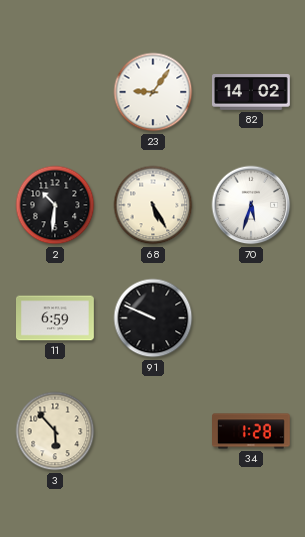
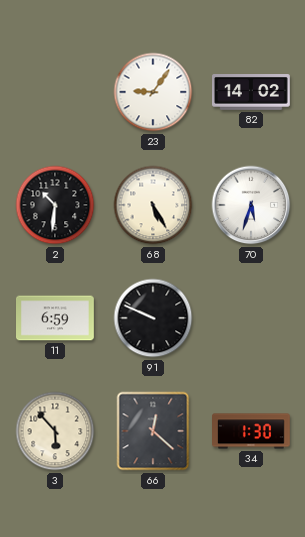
66: none -> 12:22 (153, 431)
34: 1:28 -> 1:30 (252, 431)
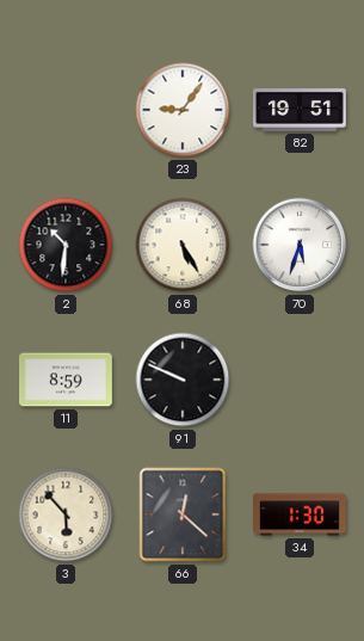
82: 14:02 -> 19:51 (300, 111)
11: 6:59 -> 8:59 (67, 380)
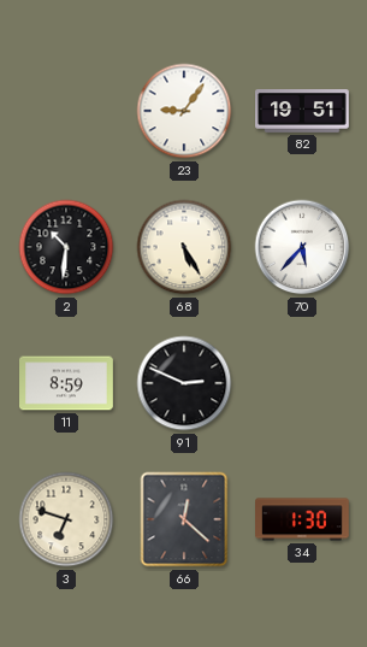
70: 5:33 -> 5:37 (302, 247)
91: 9:49 -> 2:49 (184, 383)
3: 5:53 -> 6:48 (66, 519)
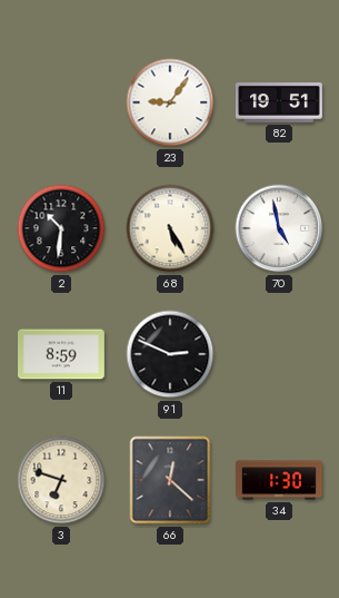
70: 5:37 -> 4:58 (279, 228)
